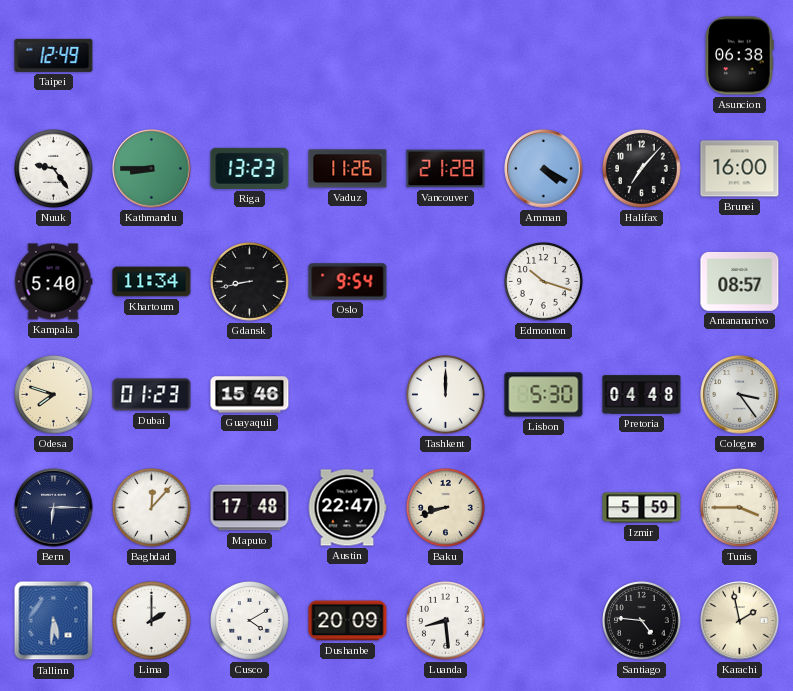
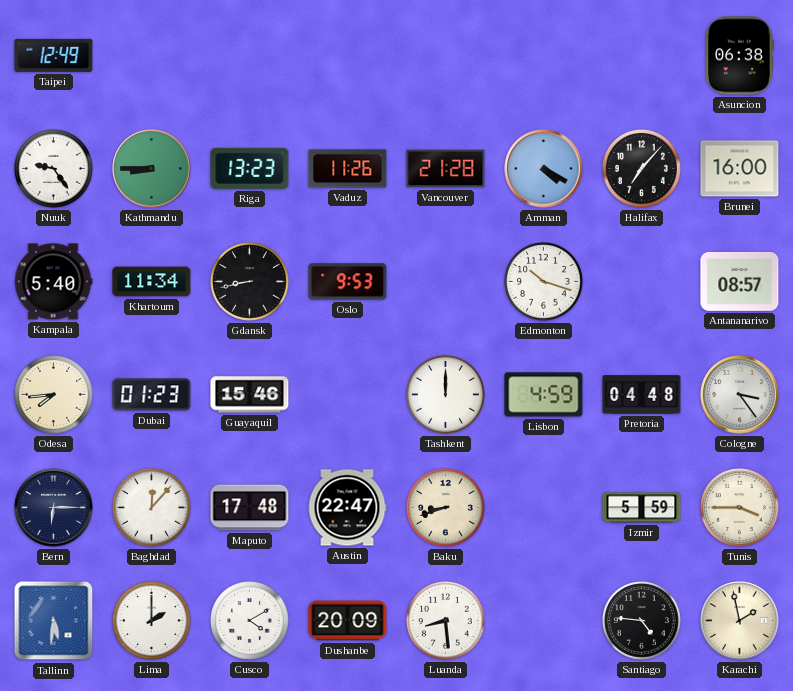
Oslo: 9:54 -> 9:53 (348, 282)
Odesa: 7:48 -> 7:44 (54, 395)
Lisbon: 5:30 -> 4:59 (544, 395)
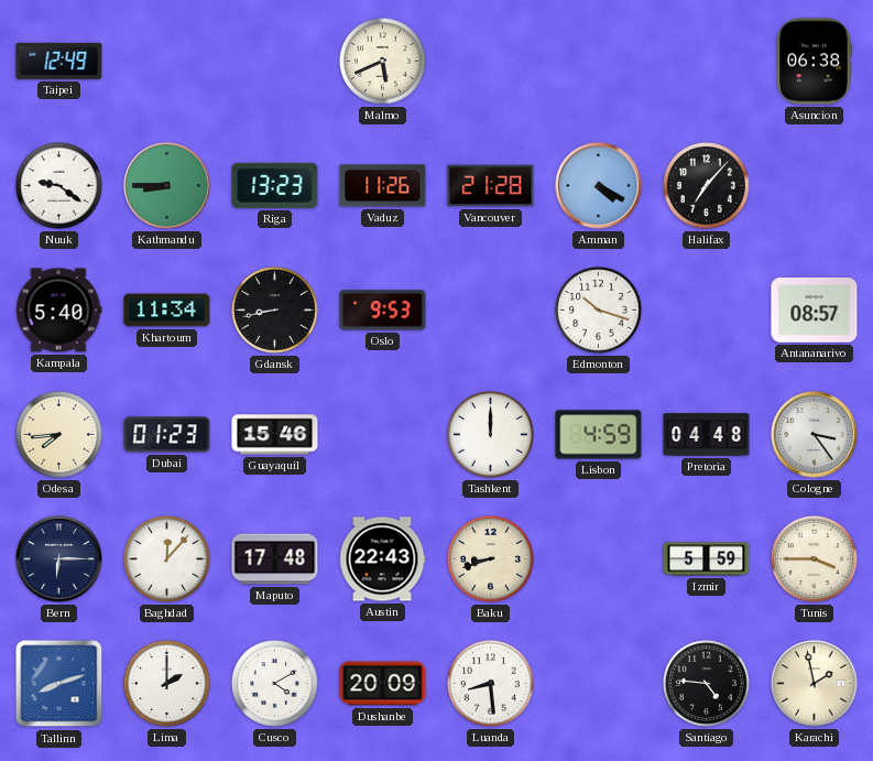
Malmo: none -> 5:41 (383, 62)
Nuuk: 9:24 -> 9:21 (59, 186)
Brunei: 16:00 -> none (740, 169)
Austin: 22:47 -> 22:43 (382, 559)
Tallinn: 5:31 -> 8:12 (59, 684)
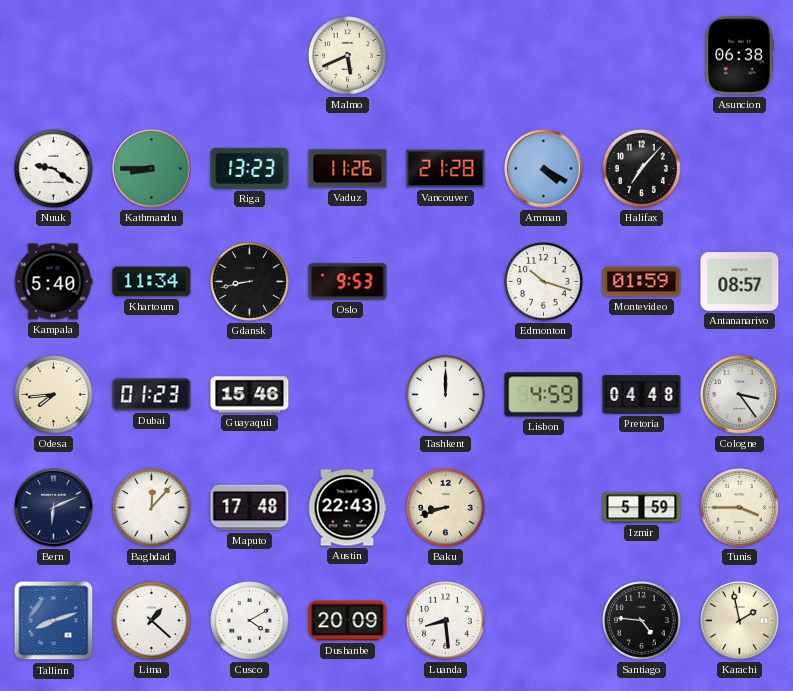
Taipei: 12:49 -> none (59, 61)
Montevideo: none -> 01:59 (642, 282)
Bern: 6:15 -> 6:11 (54, 508)
Lima: 2:00 -> 1:22 (152, 621)
